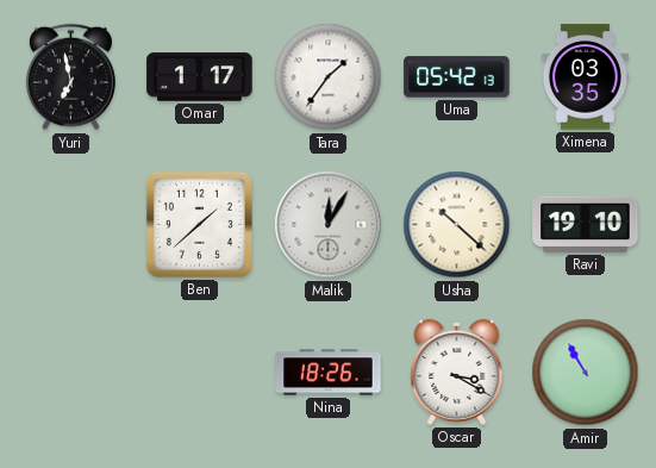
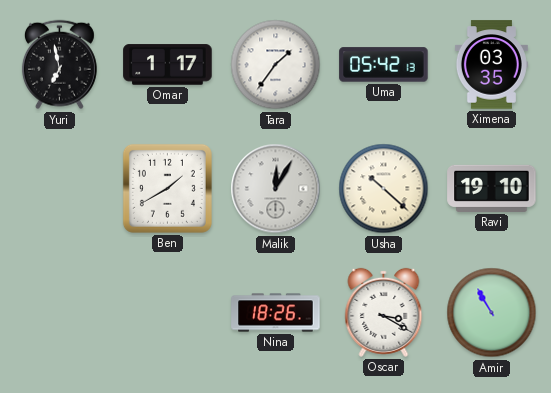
Ben: 1:38 -> 1:40 (167, 188)
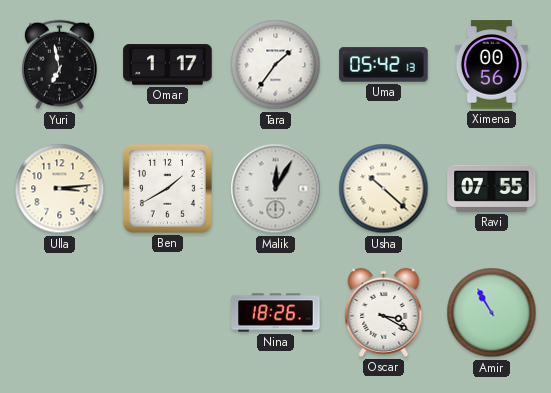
Ximena: 03:35 -> 00:56 (491, 65)
Ulla: none -> 3:14 (60, 189)
Ravi: 19:10 -> 07:55 (492, 188)
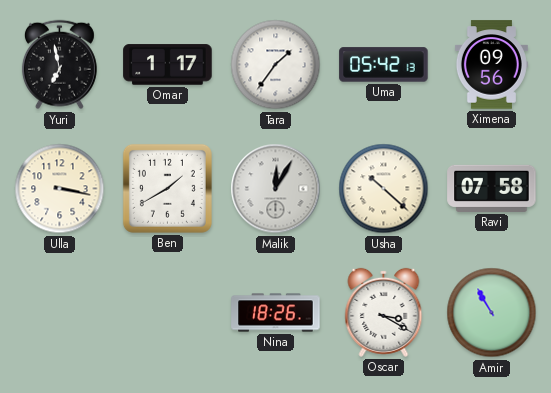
Ximena: 00:56 -> 09:56 (491, 65)
Ulla: 3:14 -> 3:17 (60, 189)
Ravi: 07:55 -> 07:58 (492, 188)
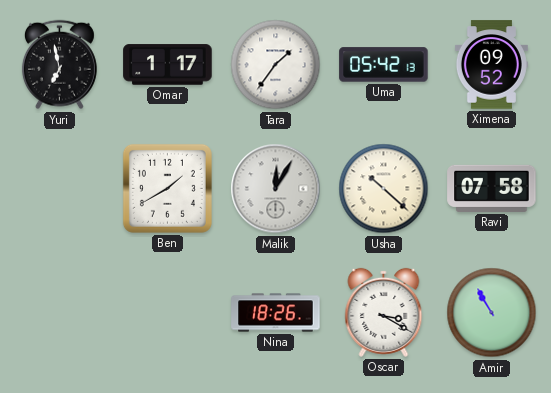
Ximena: 09:56 -> 09:52 (491, 65)
Ulla: 3:17 -> none (60, 189)
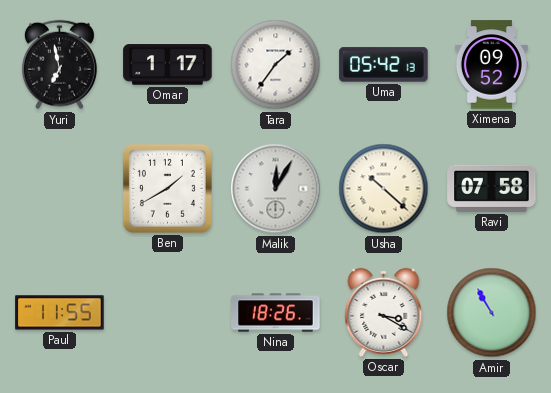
Paul: none -> 11:55 (60, 313)
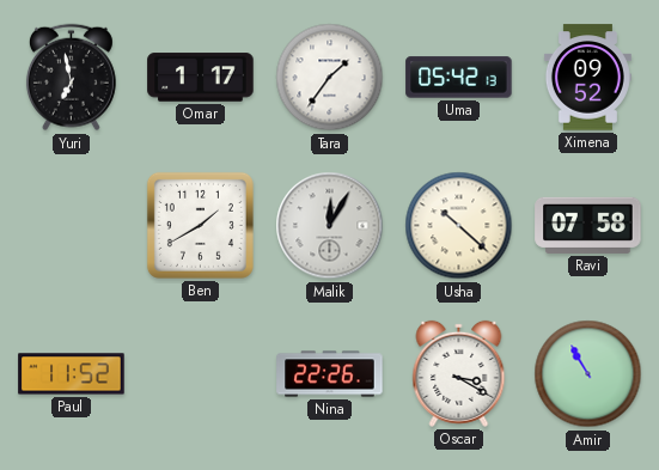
Paul: 11:55 -> 11:52 (72, 374)
Nina: 18:26 -> 22:26 (330, 374)
